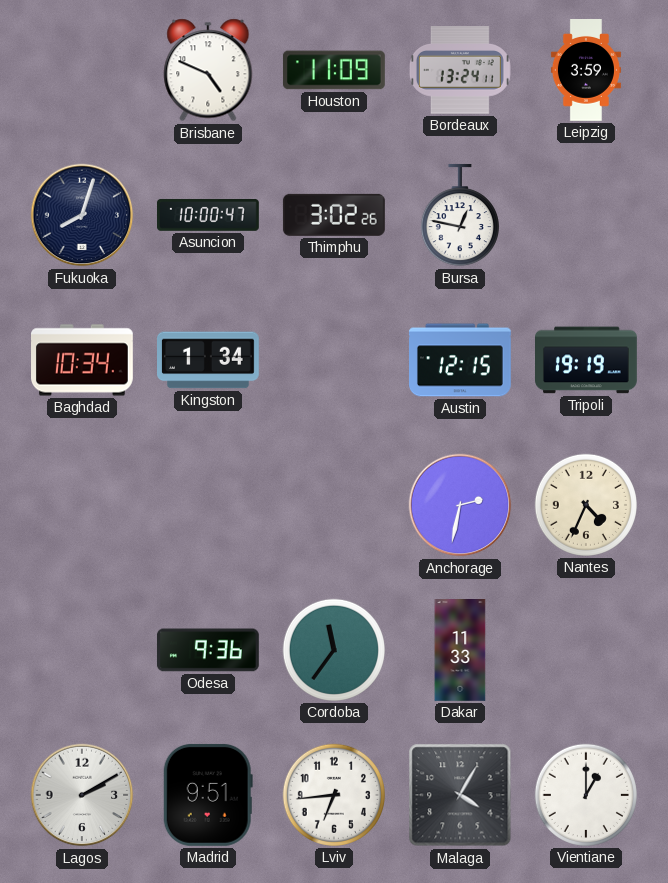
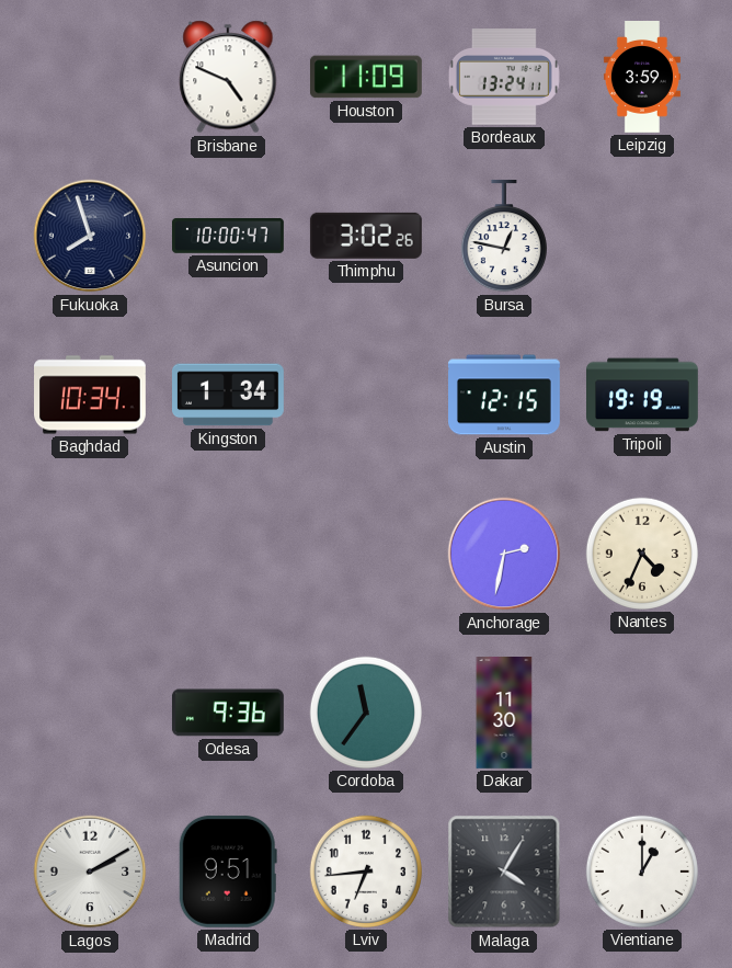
Fukuoka: 8:03 -> 7:57 (90, 236)
Dakar: 11:33 -> 11:30 (504, 714)
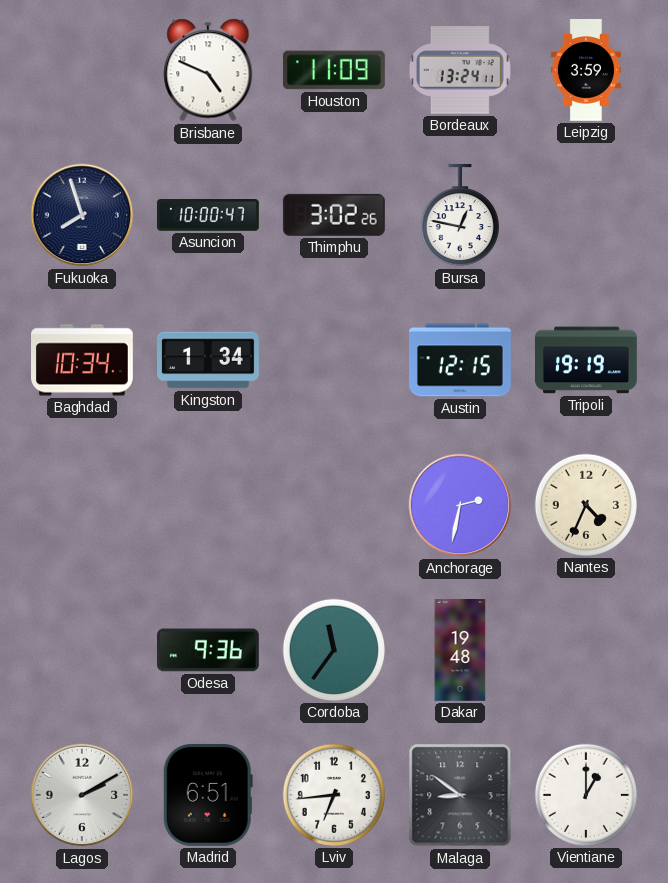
Dakar: 11:30 -> 19:48 (460, 651)
Madrid: 9:51 -> 6:51 (208, 795)
Malaga: 4:05 -> 8:51 (460, 795)
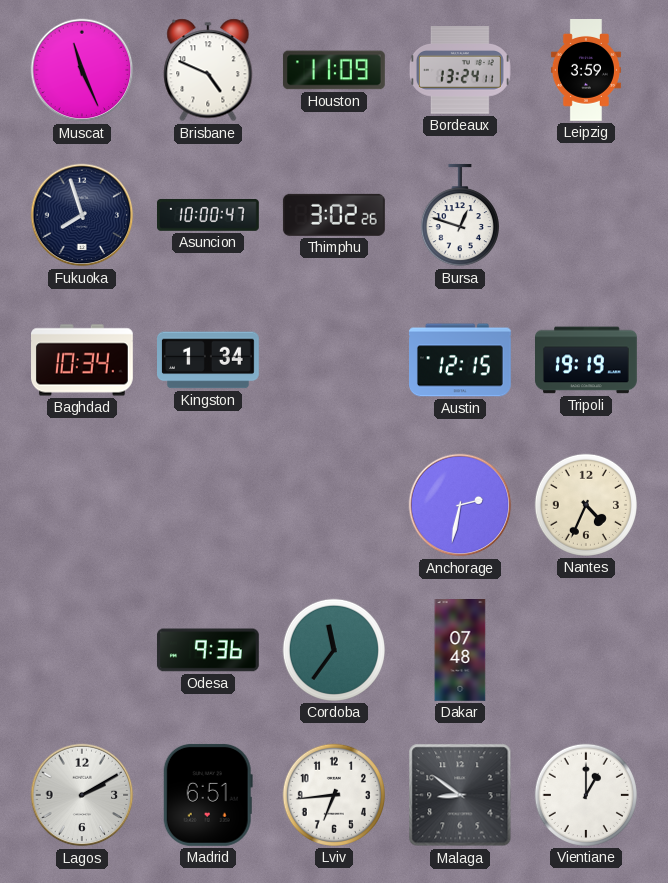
Muscat: none -> 11:26 (82, 70)
Bursa: 12:47 -> 12:48 (460, 215)
Dakar: 19:48 -> 07:48 (460, 651)
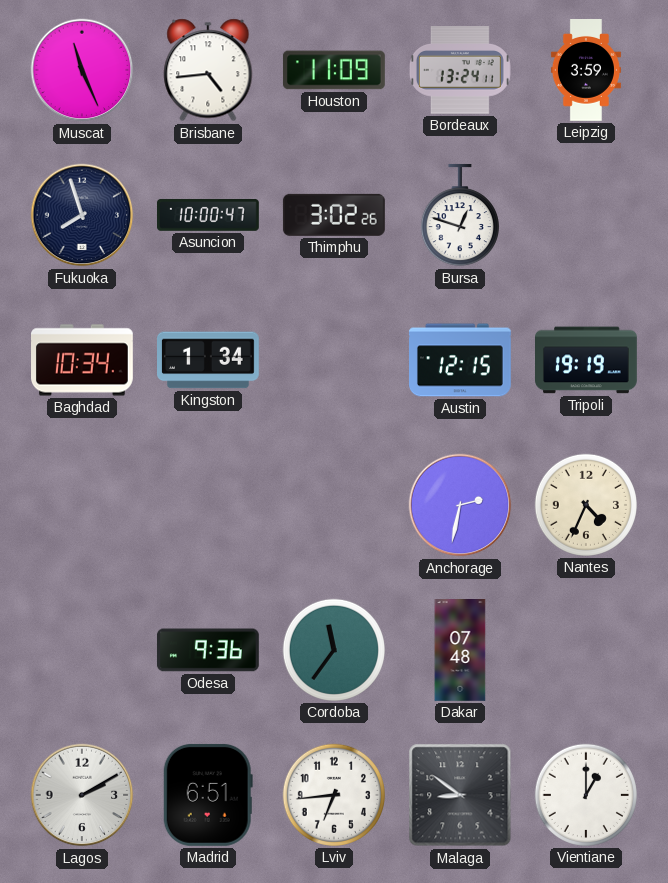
Brisbane: 4:49 -> 4:44 (208, 70)
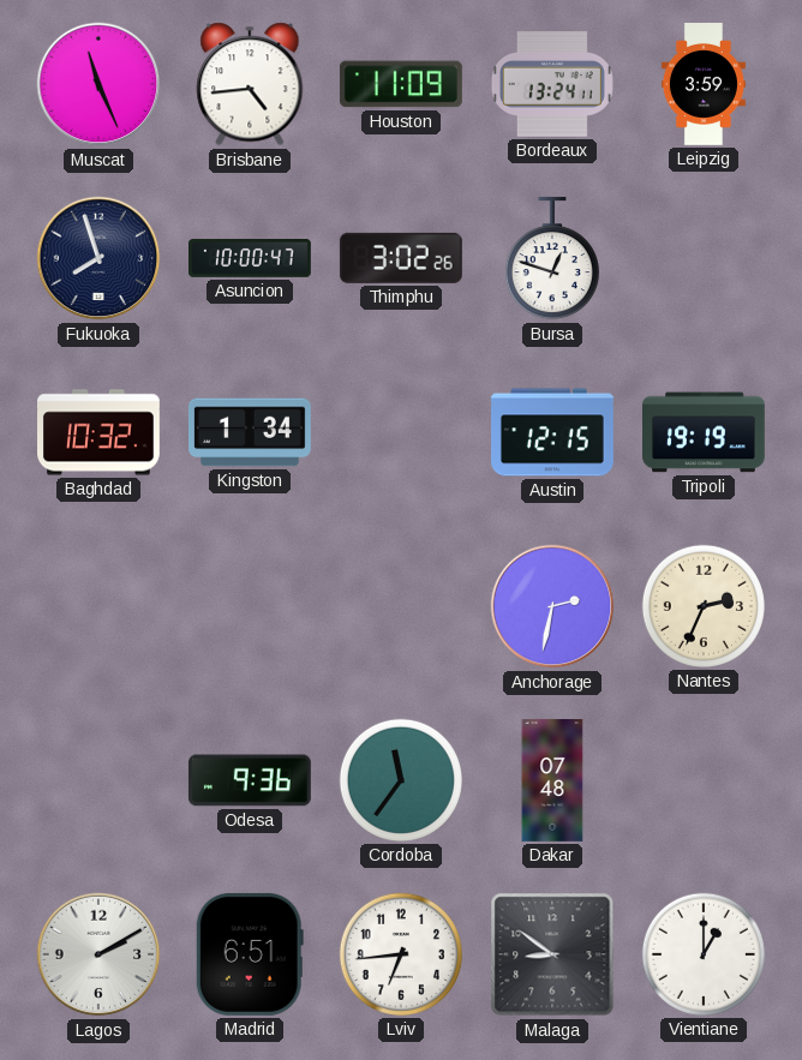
Baghdad: 10:34 -> 10:32 (100, 432)
Nantes: 4:34 -> 2:34 (704, 606)
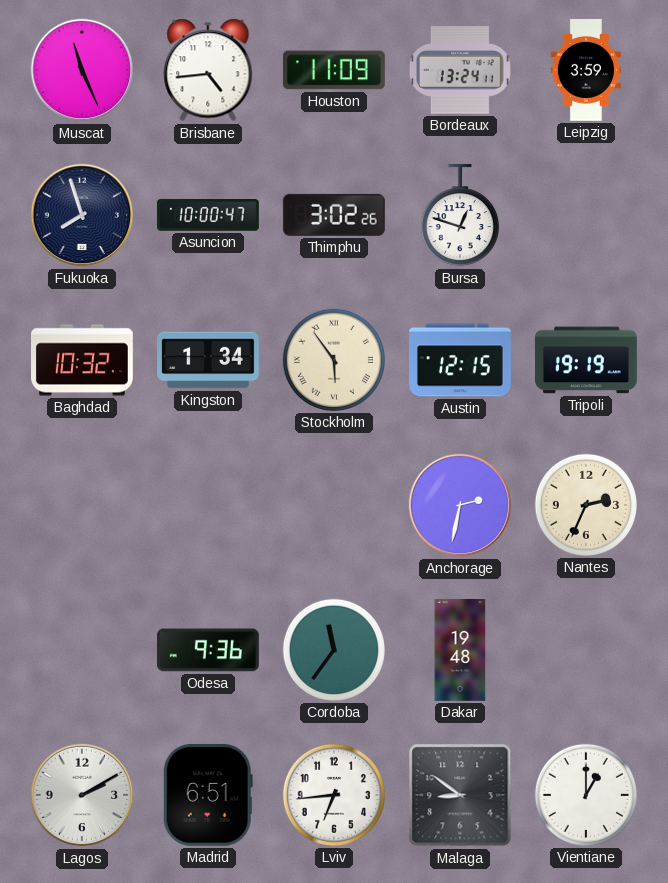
Stockholm: none -> 5:54 (334, 360)
Dakar: 07:48 -> 19:48 (460, 651)
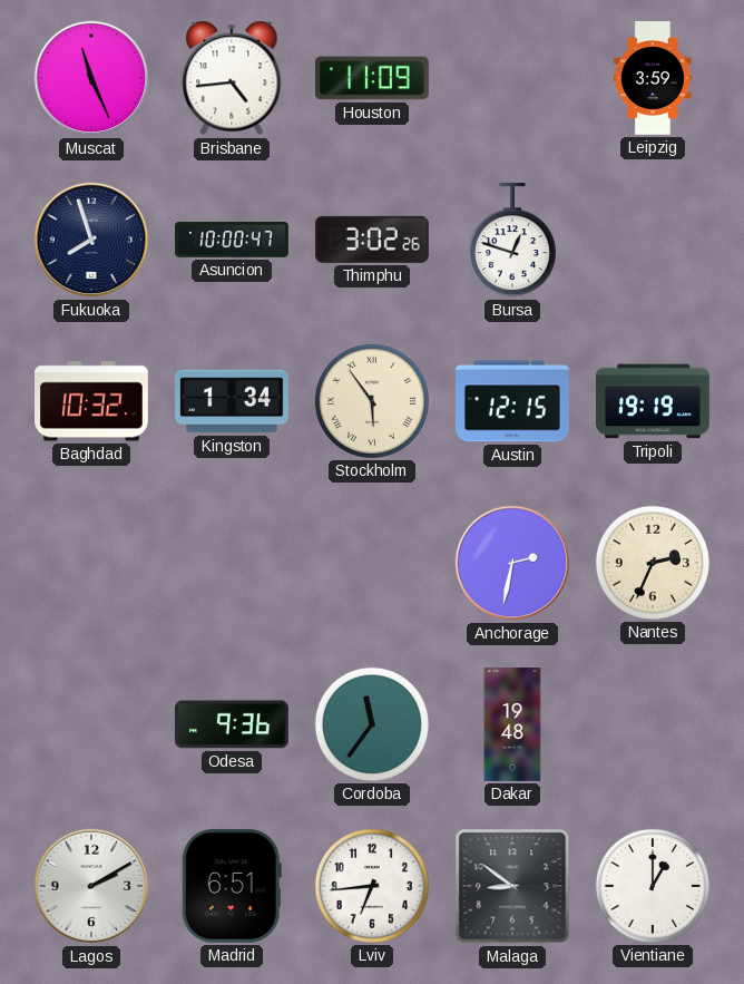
Bordeaux: 13:24 -> none (460, 70)
